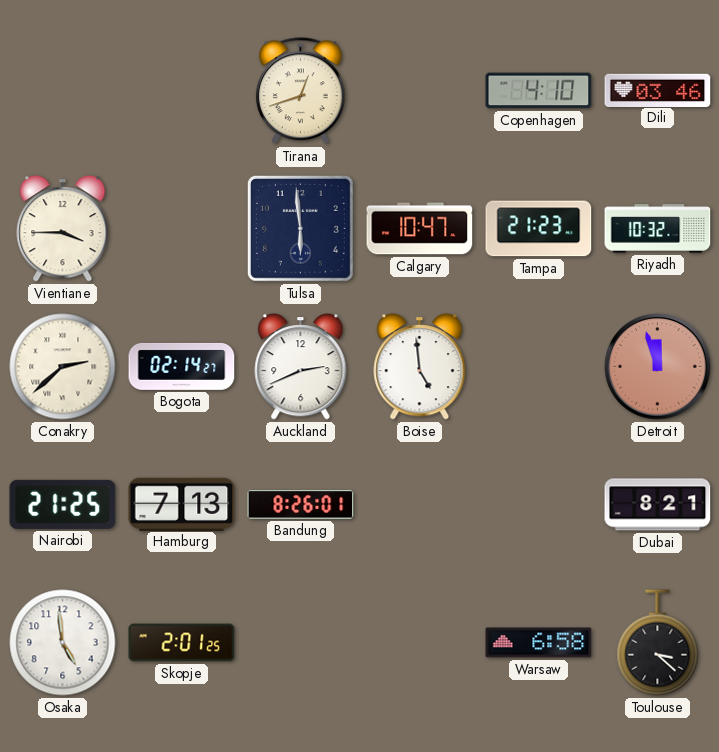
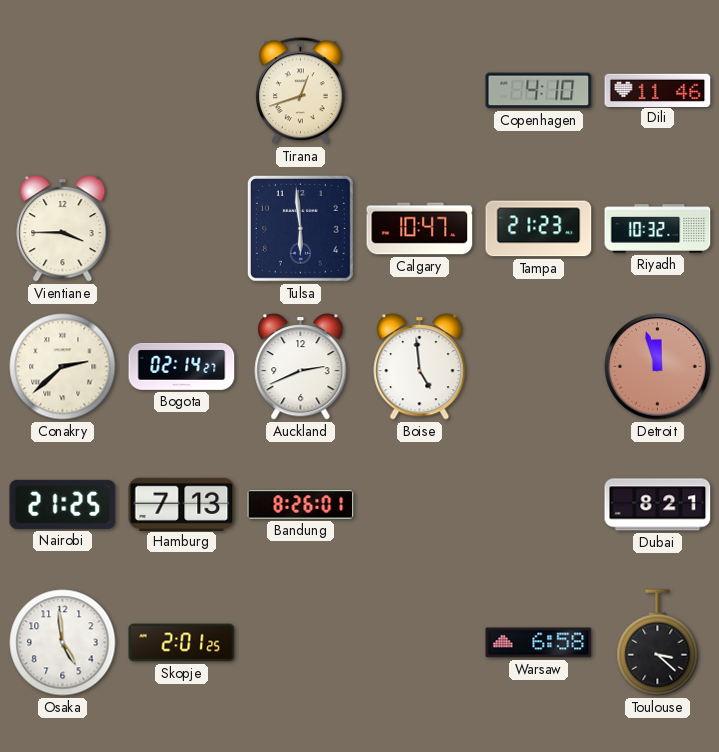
Dili: 03:46 -> 11:46 (658, 90)
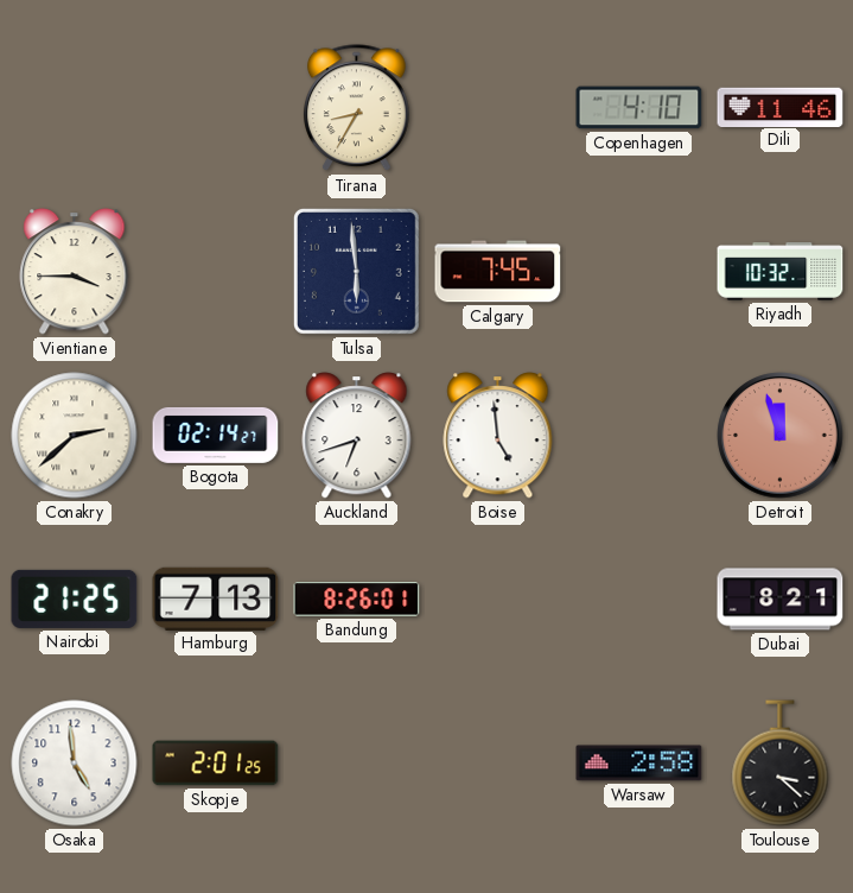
Tirana: 12:42 -> 8:35 (357, 108)
Calgary: 10:47 -> 7:45 (498, 272)
Tampa: 21:23 -> none (539, 229)
Auckland: 2:41 -> 6:42 (357, 436)
Warsaw: 6:58 -> 2:58 (639, 764)
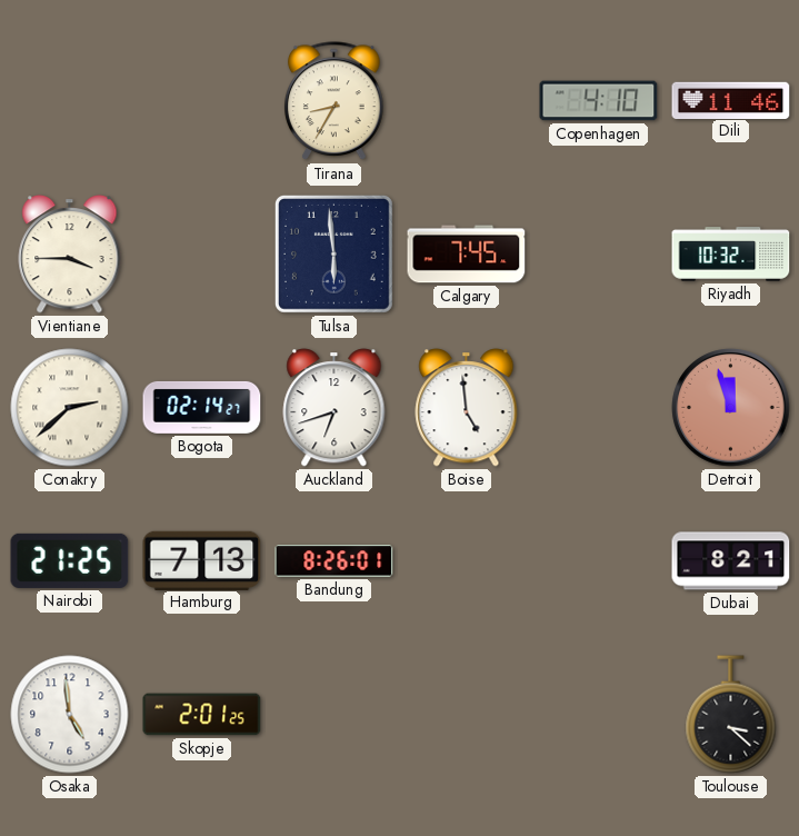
Warsaw: 2:58 -> none (639, 764)
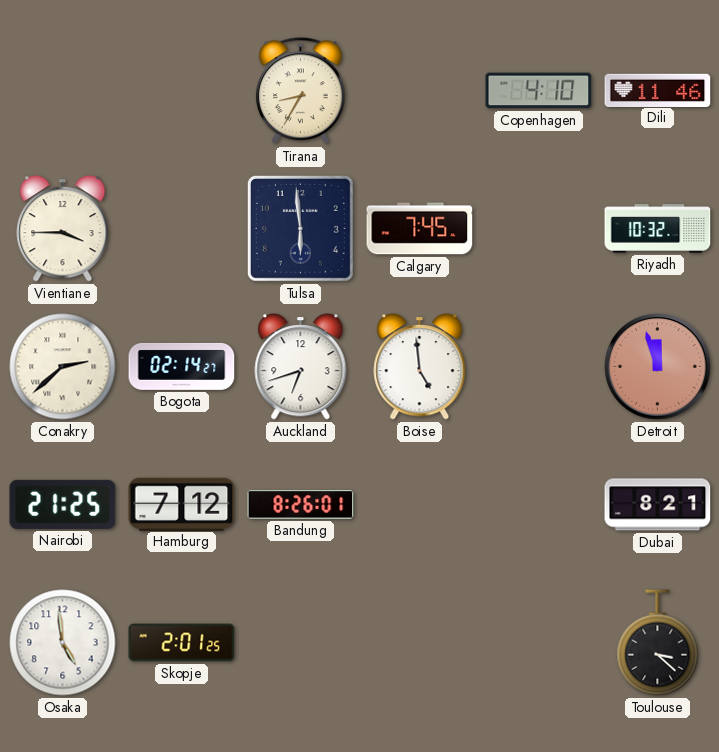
Hamburg: 7:13 -> 7:12 (182, 504)
